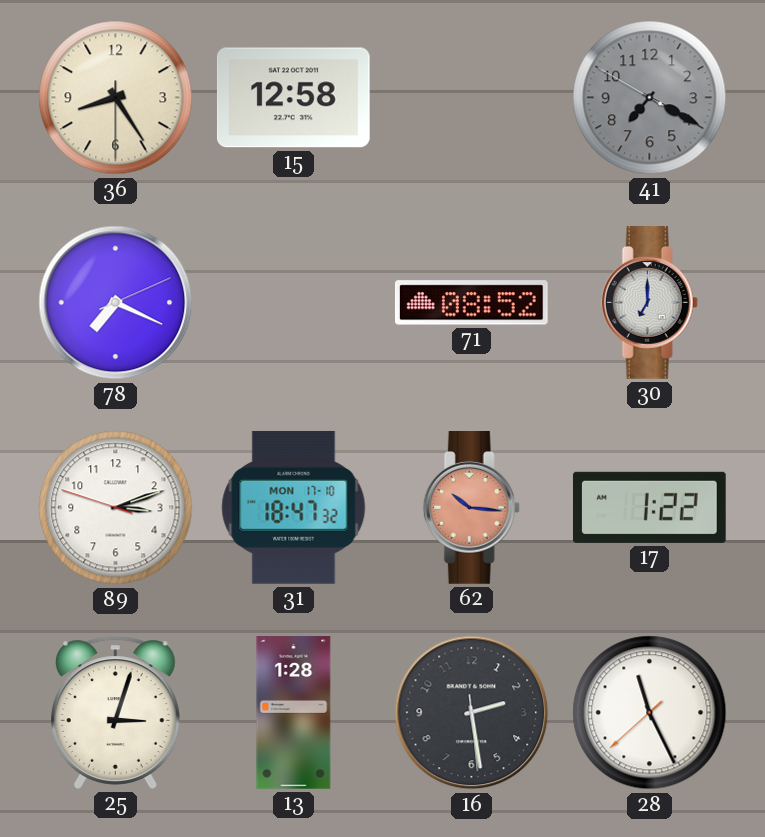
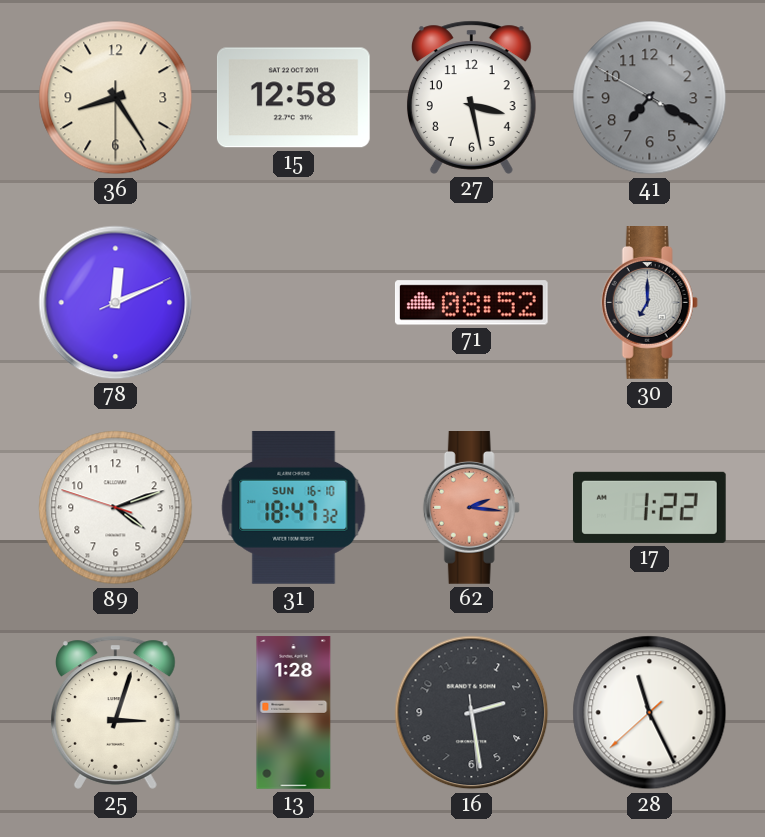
27: none -> 3:28 (471, 97)
78: 7:19 -> 12:11 (116, 303)
89: 3:11 -> 4:11 (116, 508)
31 date: MON 17-10 -> SUN 16-10 (294, 507)
62: 10:16 -> 2:16 (471, 508)
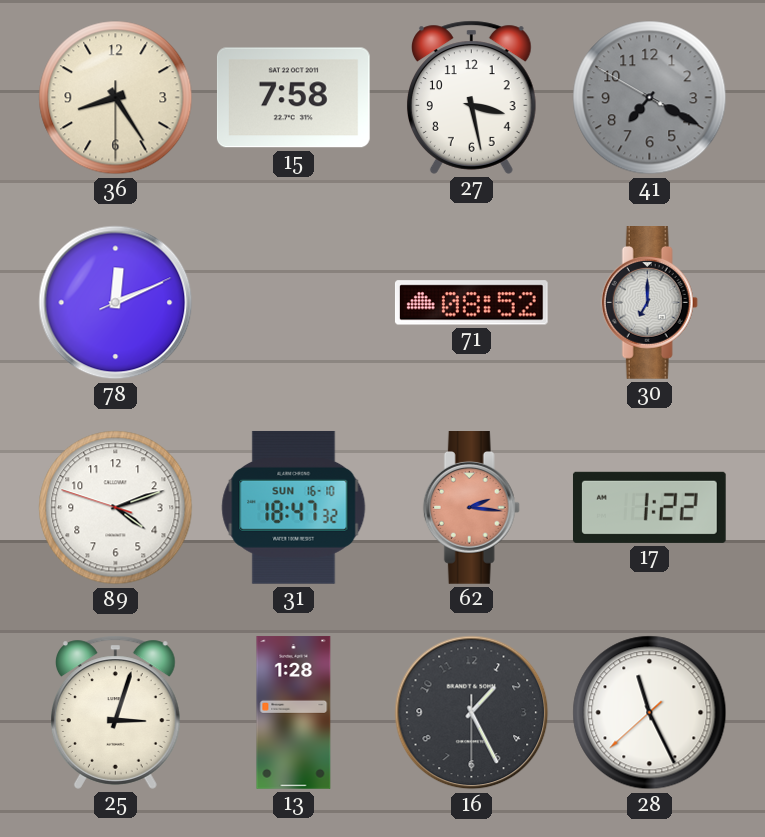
15: 12:58 -> 7:58 (293, 98)
16: 2:28 -> 1:25 (472, 713)
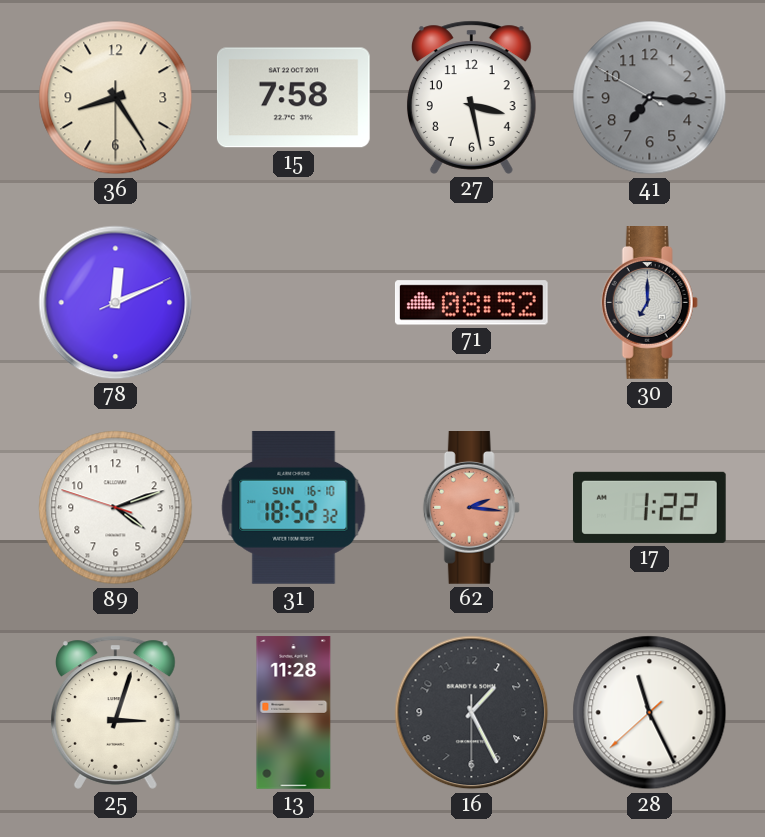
41: 7:19 -> 7:15 (650, 98)
31: 18:47 -> 18:52 (294, 507)
13: 1:28 -> 11:28 (294, 713)
